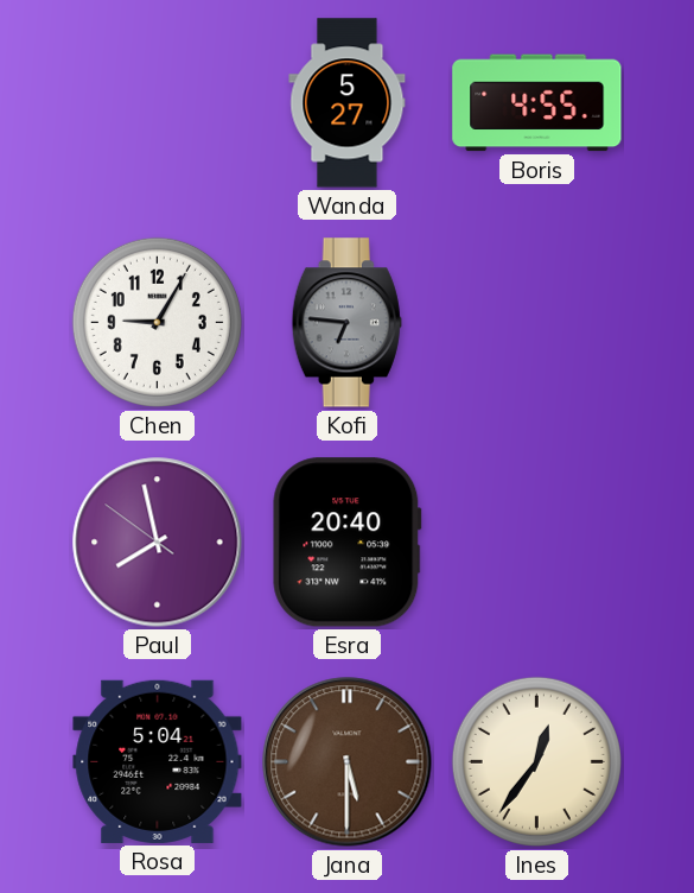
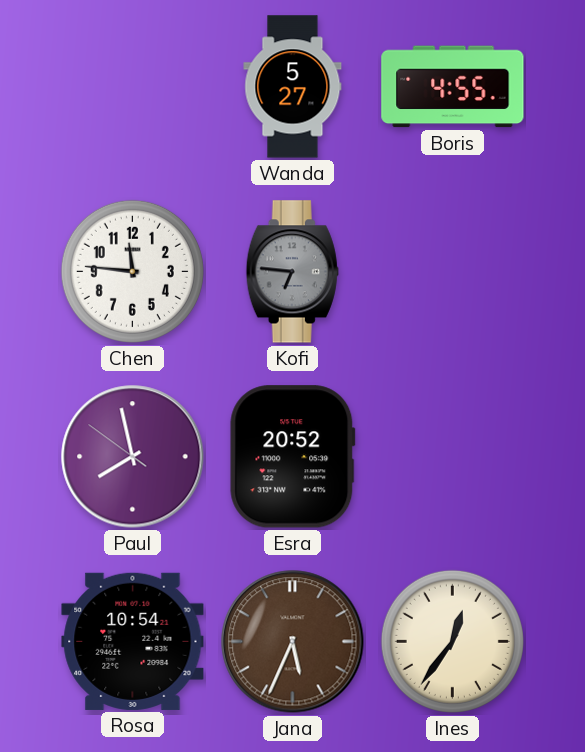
Chen: 9:05 -> 11:46 (132, 271)
Esra: 20:40 -> 20:52 (293, 457)
Rosa: 5:04 -> 10:54 (133, 641)
Jana: 5:30 -> 5:34 (293, 642)
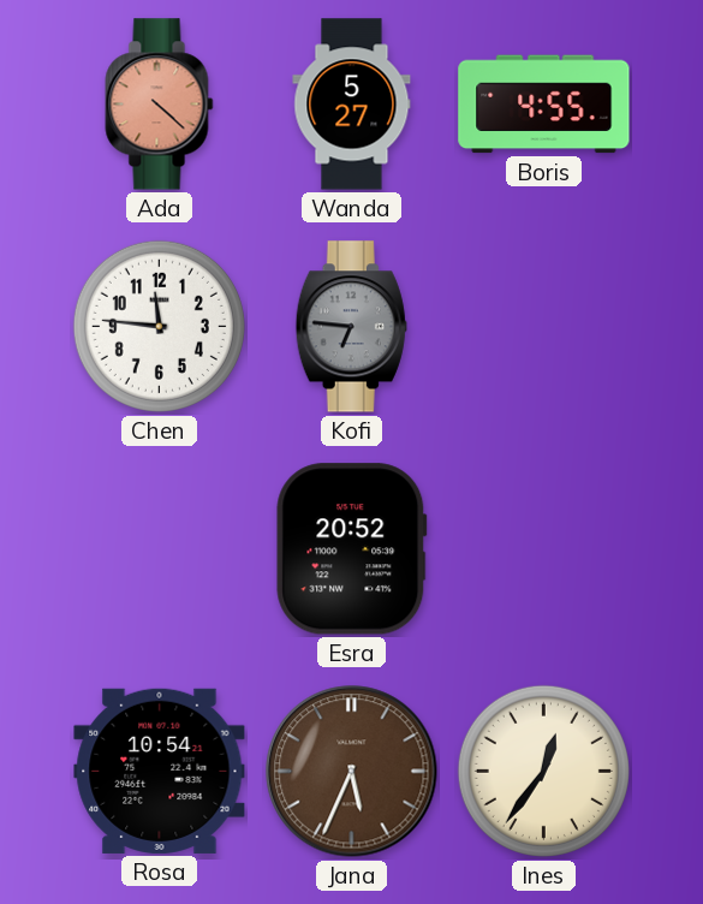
Ada: none -> 4:22 (160, 105)
Paul: 7:57 -> none (133, 457)
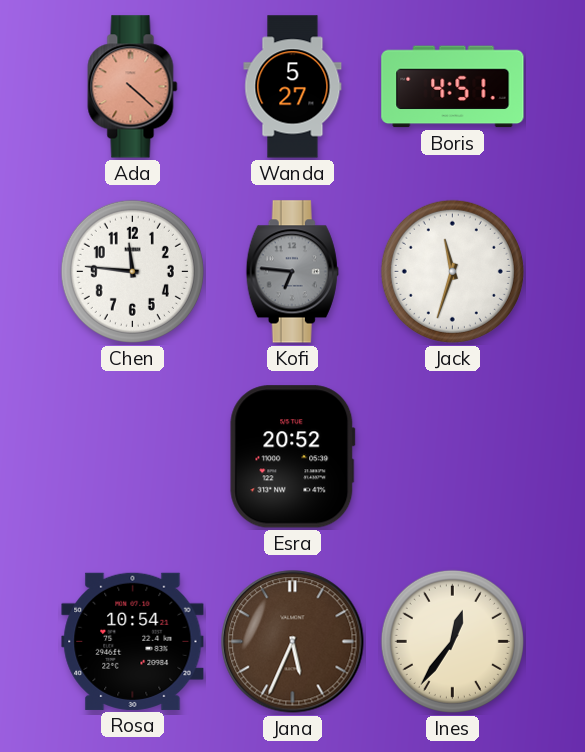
Boris: 4:55 -> 4:51 (453, 87)
Jack: none -> 11:33 (452, 271)
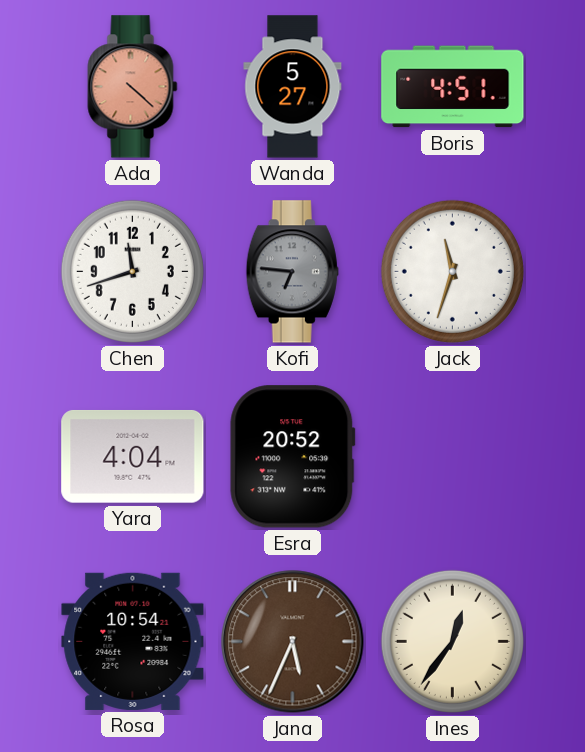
Chen: 11:46 -> 11:42 (132, 271)
Yara: none -> 4:04 (133, 457)
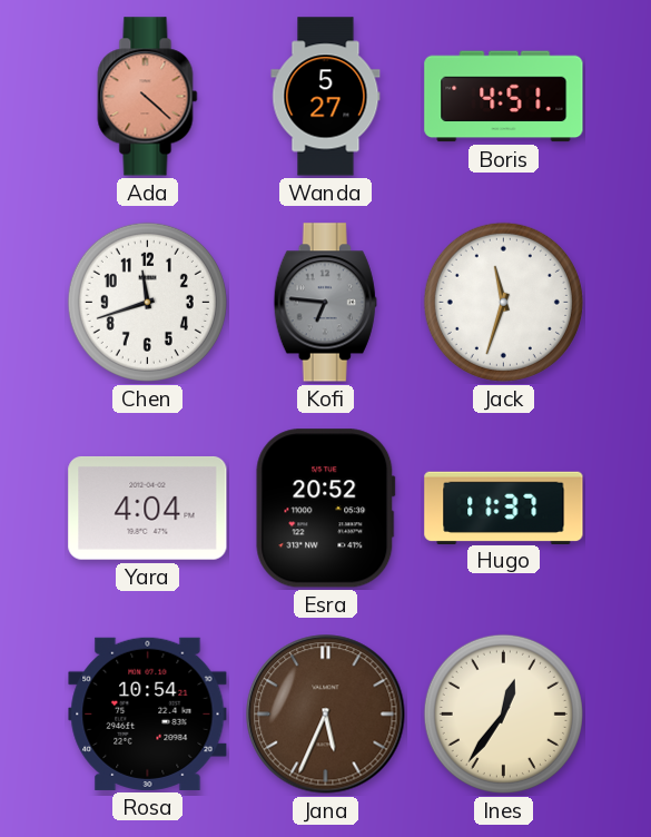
Hugo: none -> 11:37 (504, 508)
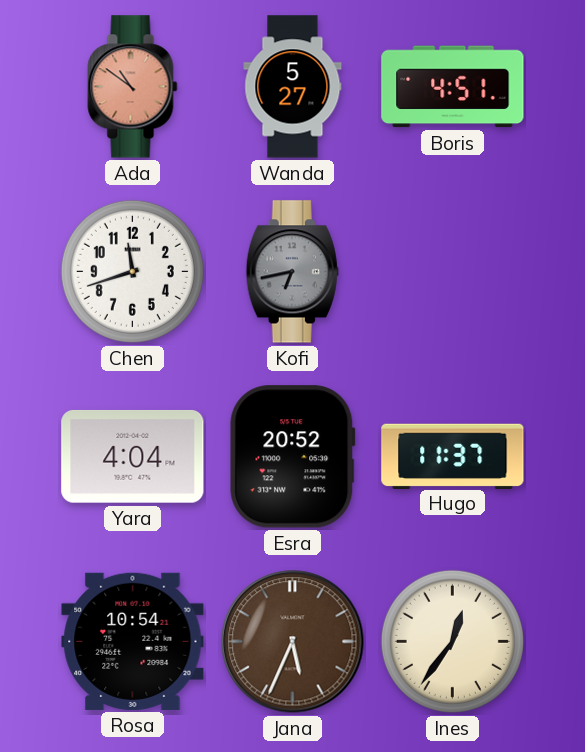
Ada: 4:22 -> 10:51 (133, 87)
Kofi: 6:46 -> 6:43 (292, 272)
Jack: 11:33 -> none (503, 302)
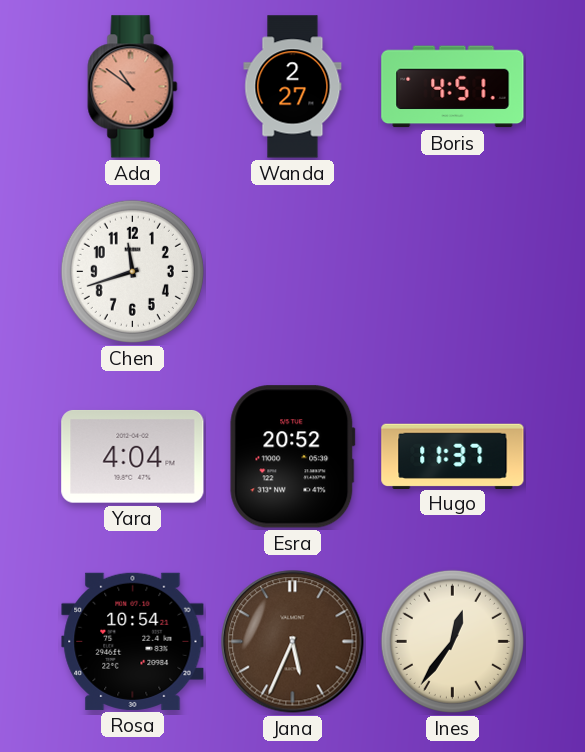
Wanda: 5:27 -> 2:27 (293, 87)
Kofi: 6:43 -> none (292, 272)
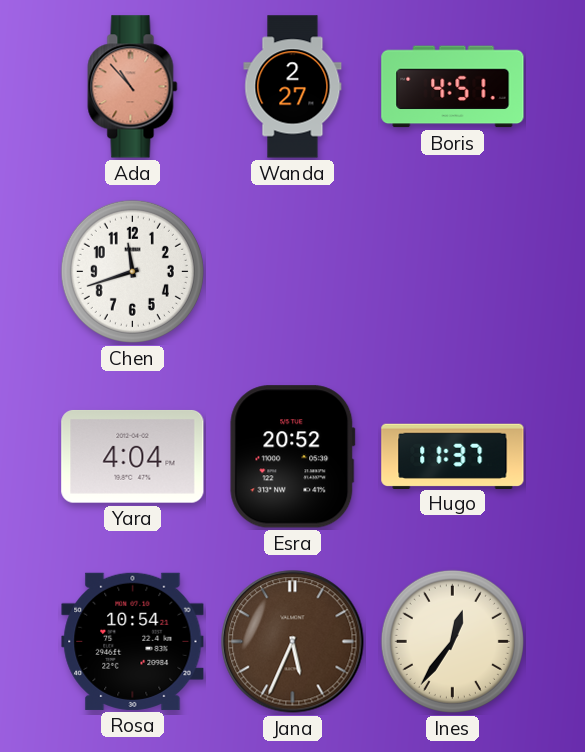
Ada: 10:51 -> 10:53 (133, 87)
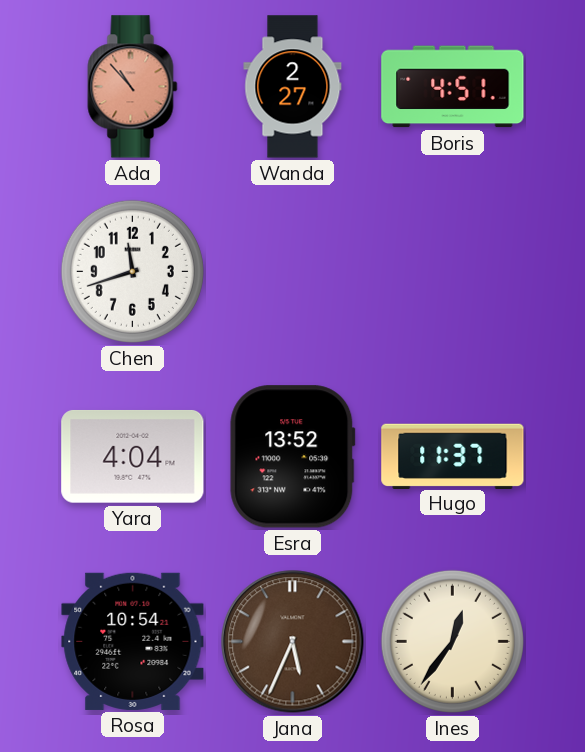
Esra: 20:52 -> 13:52 (293, 457)
